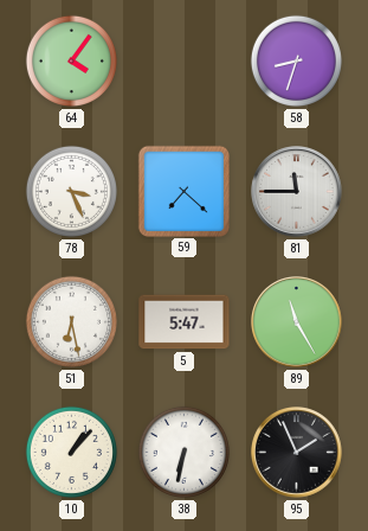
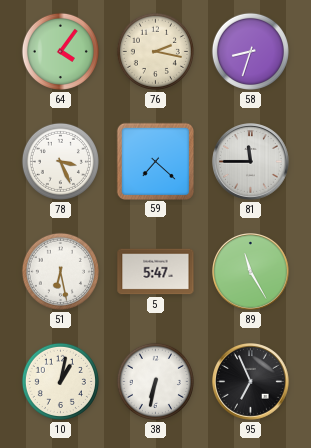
76: none -> 2:17 (155, 51)
10: 1:07 -> 1:02 (60, 381)
95: 1:56 -> 6:56 (251, 382)
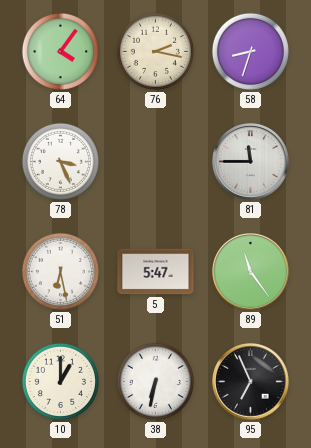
59: 7:22 -> none (155, 161)
89: 11:25 -> 11:24 (251, 272)
10: 1:02 -> 1:00 (60, 381)
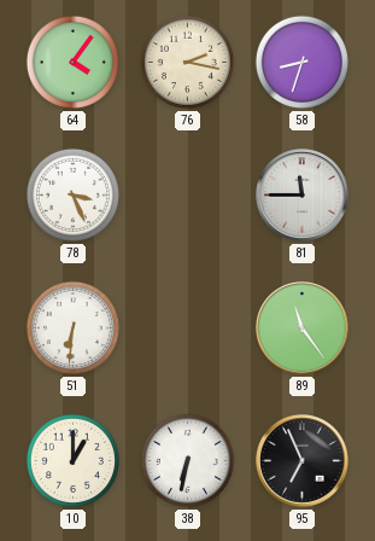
51: 6:28 -> 6:31 (72, 327)
5: 5:47 -> none (156, 272)
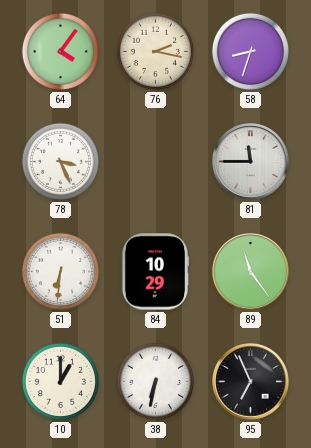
84: none -> 10:29 (154, 272)
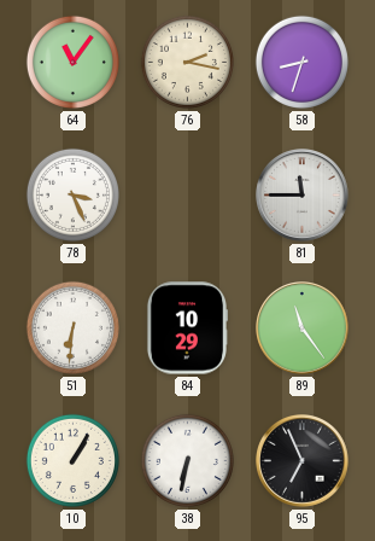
64: 4:06 -> 11:06 (72, 62)
10: 1:00 -> 1:05 (72, 460)
